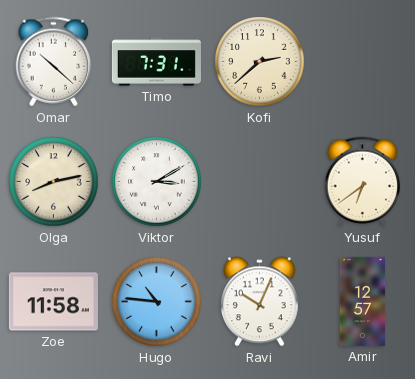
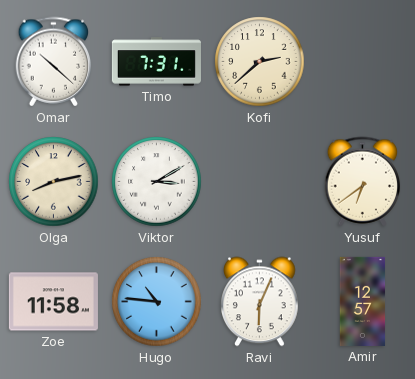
Ravi: 10:04 -> 6:04 (260, 302)
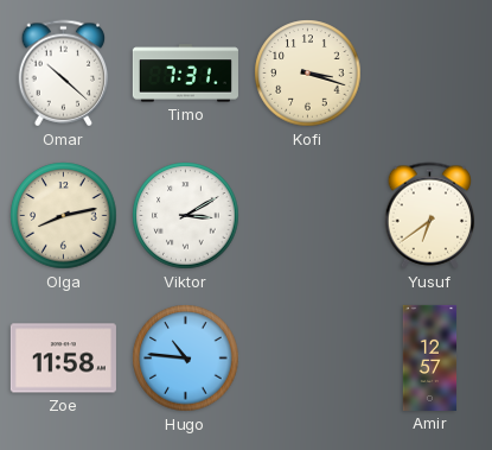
Kofi: 2:38 -> 3:18 (308, 74)
Ravi: 6:04 -> none (260, 302)
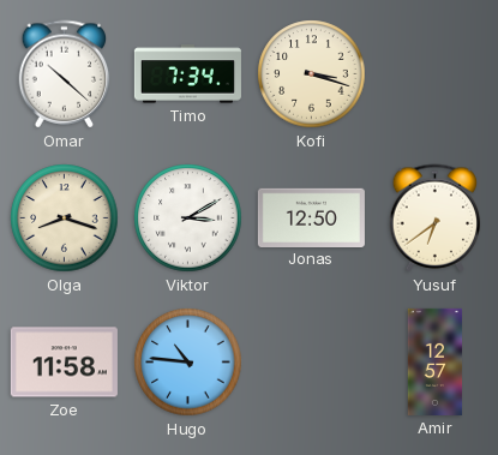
Timo: 7:31 -> 7:34 (187, 74)
Olga: 8:13 -> 8:18 (65, 218)
Jonas: none -> 12:50 (311, 217)
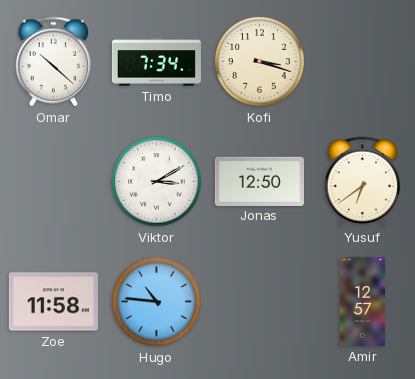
Olga: 8:18 -> none (65, 218)
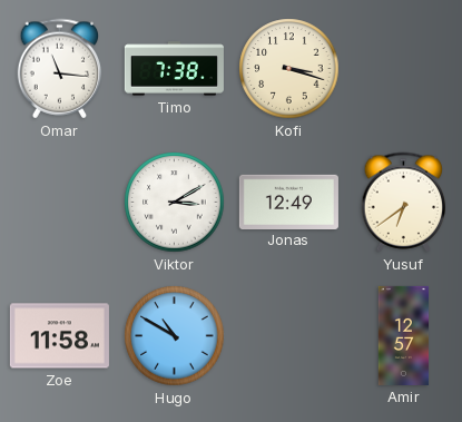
Omar: 10:22 -> 11:16 (60, 69)
Timo: 7:34 -> 7:38 (174, 69)
Jonas: 12:50 -> 12:49 (288, 202)
Hugo: 10:46 -> 10:50 (175, 336)
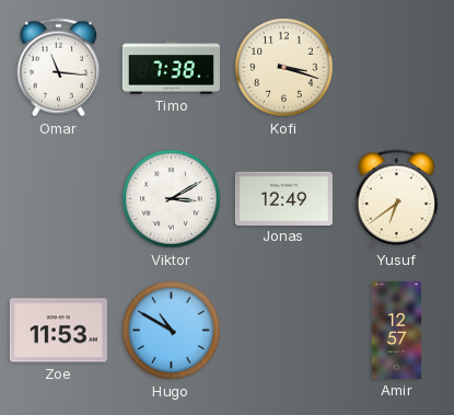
Zoe: 11:58 -> 11:53 (58, 331)
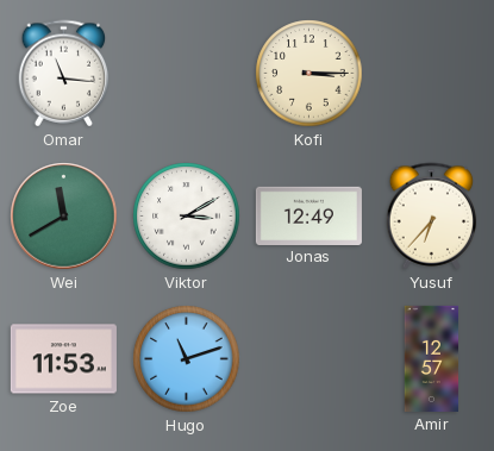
Timo: 7:38 -> none (171, 68)
Kofi: 3:18 -> 3:15 (309, 74)
Wei: none -> 11:40 (64, 217)
Yusuf: 6:39 -> 6:37 (432, 217)
Hugo: 10:50 -> 11:12 (187, 359)
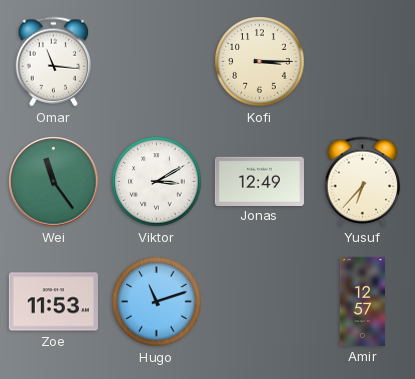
Wei: 11:40 -> 11:24 (54, 182)
